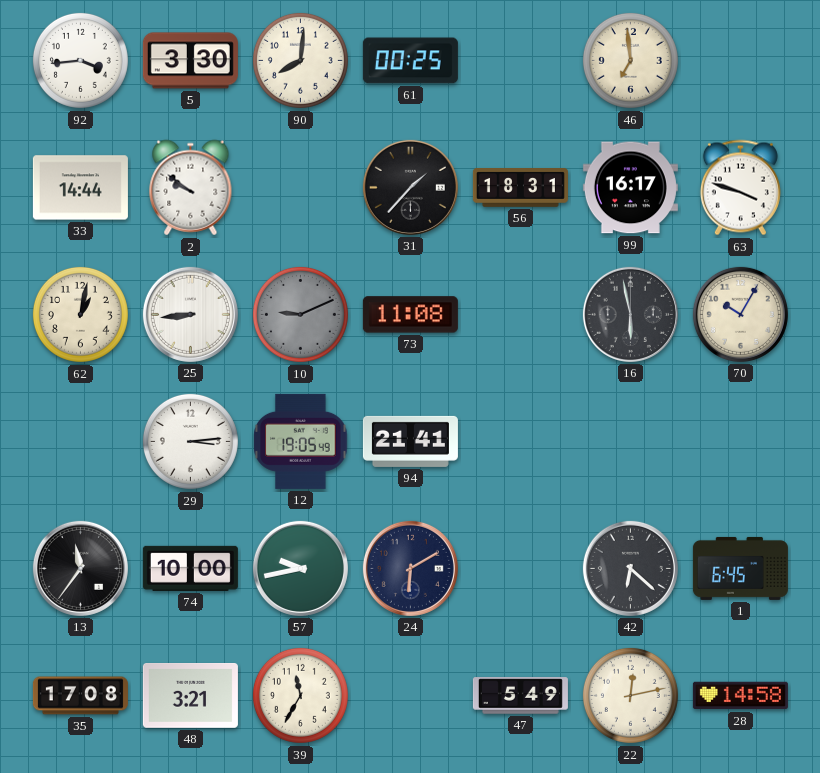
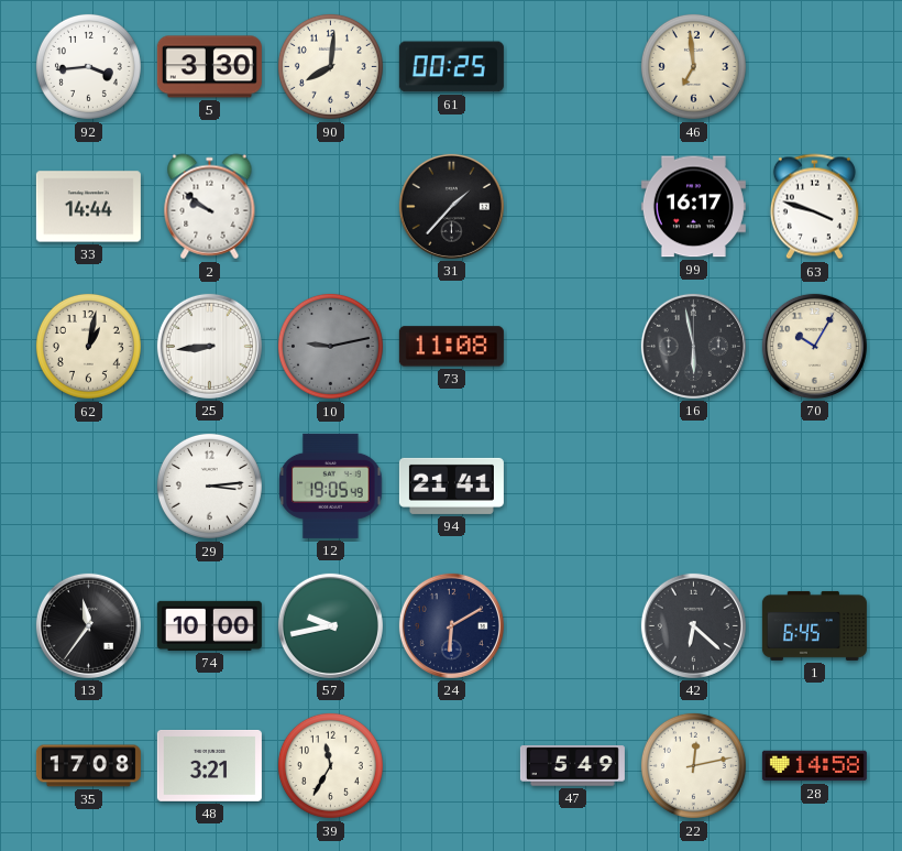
56: 18:31 -> none (520, 188)
10: 9:11 -> 9:13 (330, 346)
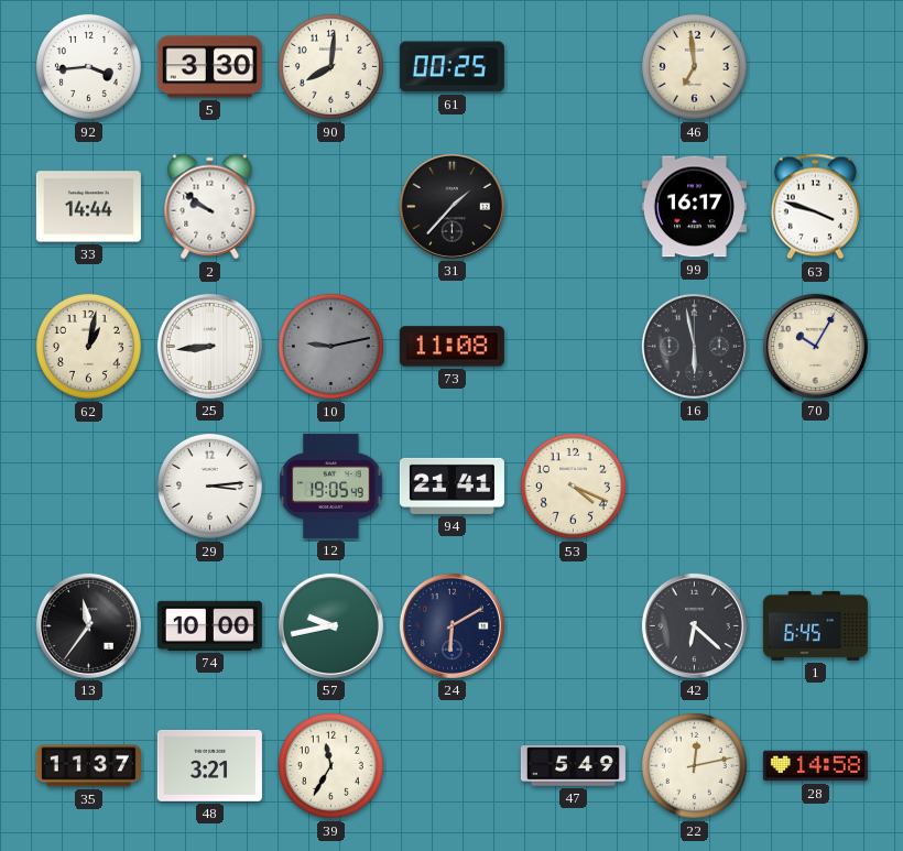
53: none -> 4:19 (573, 485)
35: 17:08 -> 11:37 (88, 766)
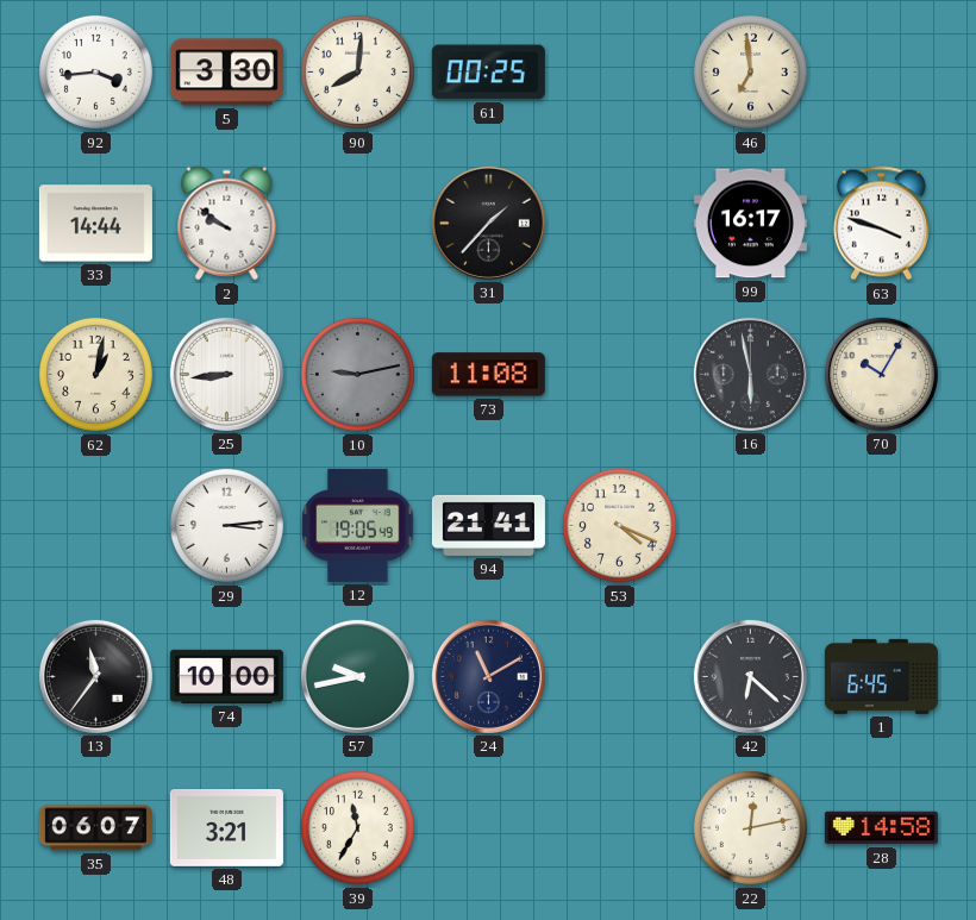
24: 6:10 -> 11:10 (488, 676)
35: 11:37 -> 06:07 (95, 828)
47: 5:49 -> none (573, 766)
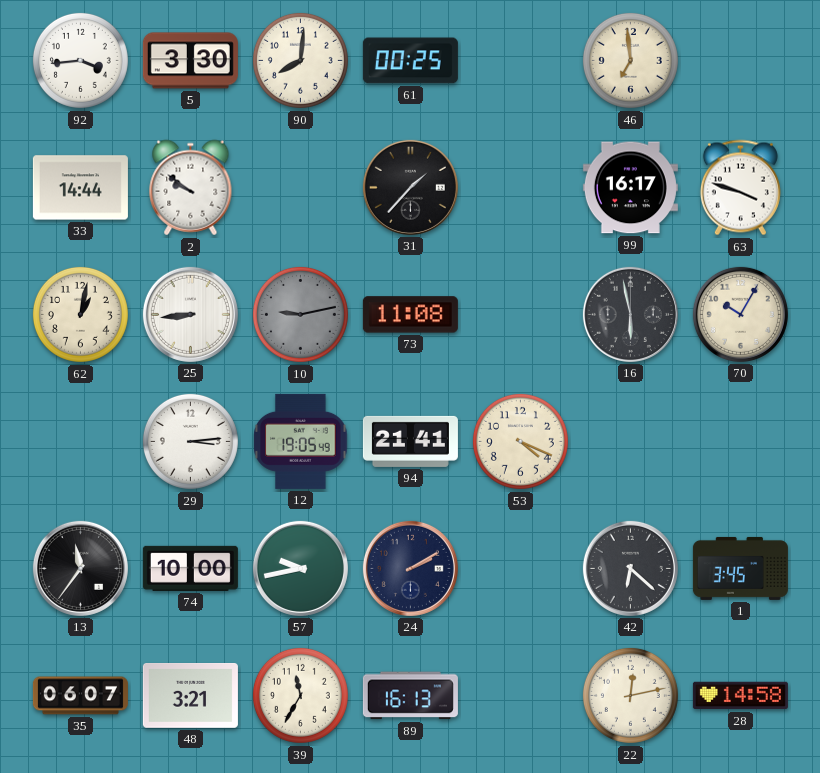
24: 11:10 -> 2:10 (410, 568)
1: 6:45 -> 3:45 (740, 568)
89: none -> 16:13 (410, 696)
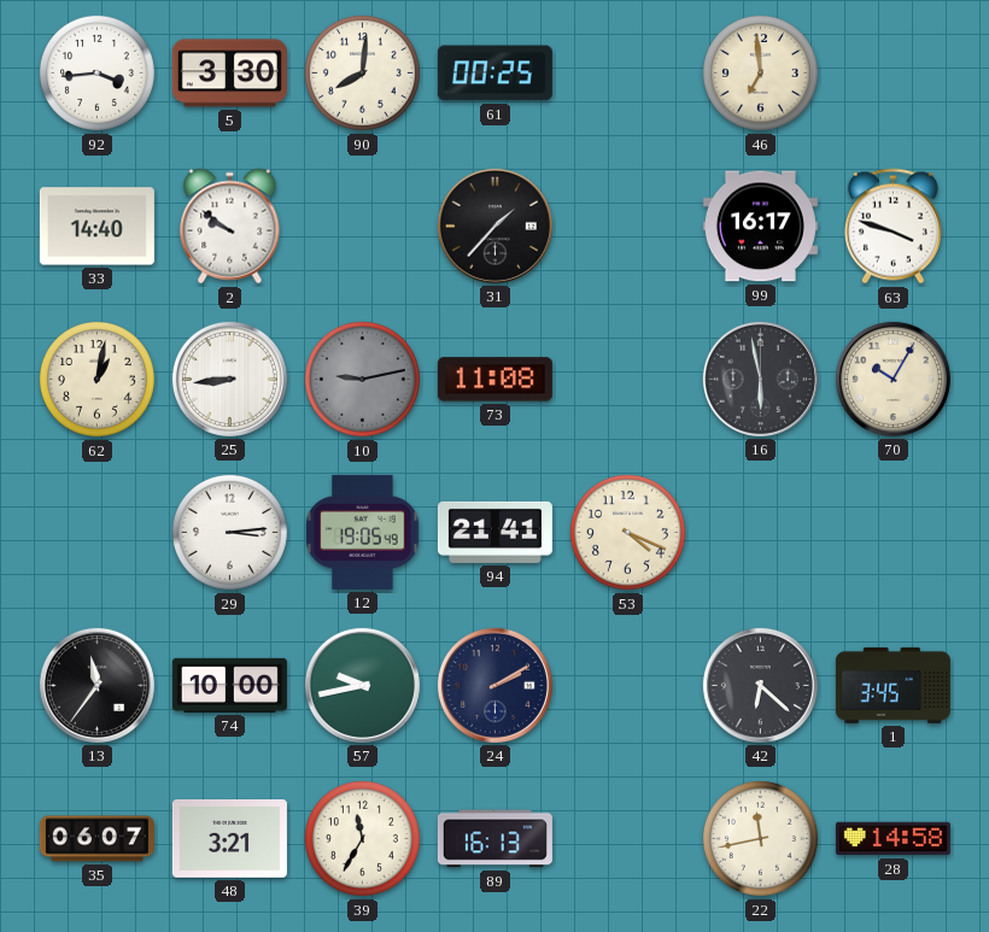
33: 14:44 -> 14:40 (96, 227)
22: 12:13 -> 11:43 (760, 838)
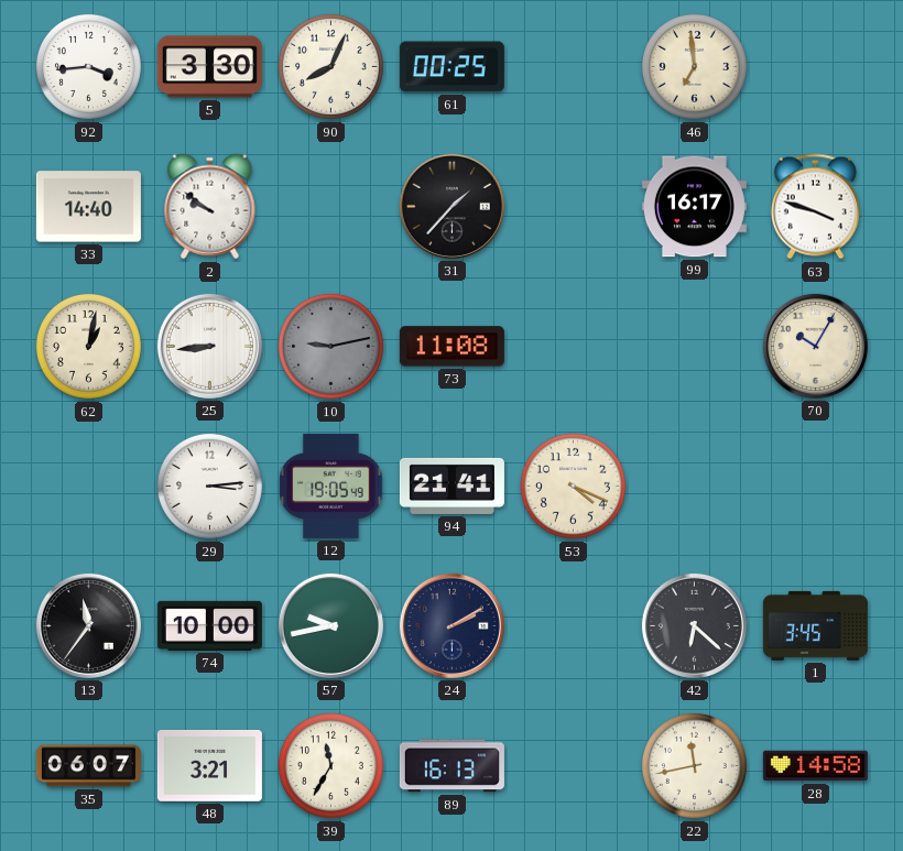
90: 8:01 -> 8:04 (330, 66)
16: 5:58 -> none (760, 379)
